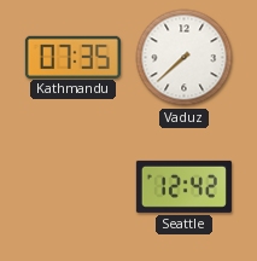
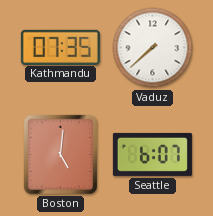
Boston: none -> 5:01 (60, 154)
Seattle: 12:42 -> 6:07 (152, 154)
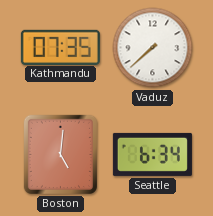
Seattle: 6:07 -> 6:34 (152, 154)
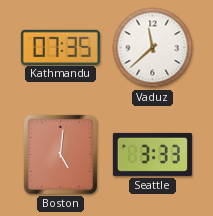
Vaduz: 7:38 -> 11:38 (153, 48)
Seattle: 6:34 -> 3:33 (152, 154)
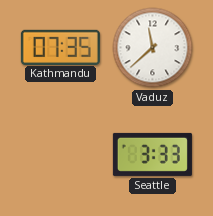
Boston: 5:01 -> none (60, 154)
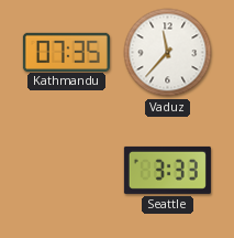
Vaduz: 11:38 -> 11:37 (168, 53)
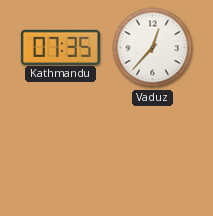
Vaduz: 11:37 -> 12:37 (153, 48)
Seattle: 3:33 -> none (167, 170)
